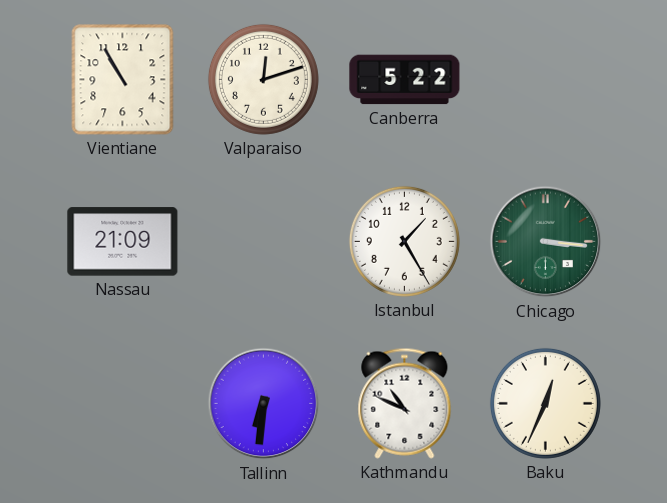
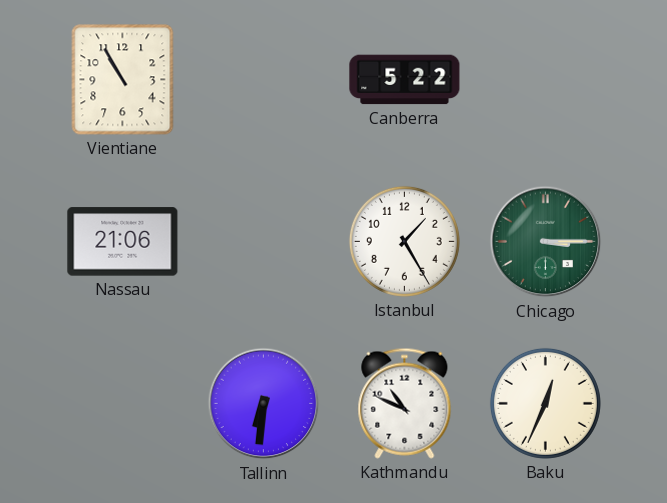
Valparaiso: 12:12 -> none (263, 79)
Nassau: 21:09 -> 21:06 (123, 242)
Chicago: 3:16 -> 3:15 (546, 242)
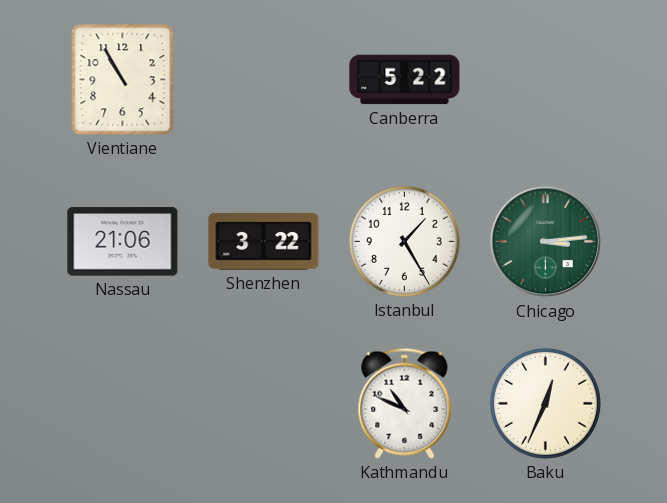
Shenzhen: none -> 3:22 (264, 242)
Chicago: 3:15 -> 3:14 (546, 242)
Tallinn: 6:31 -> none (264, 404)
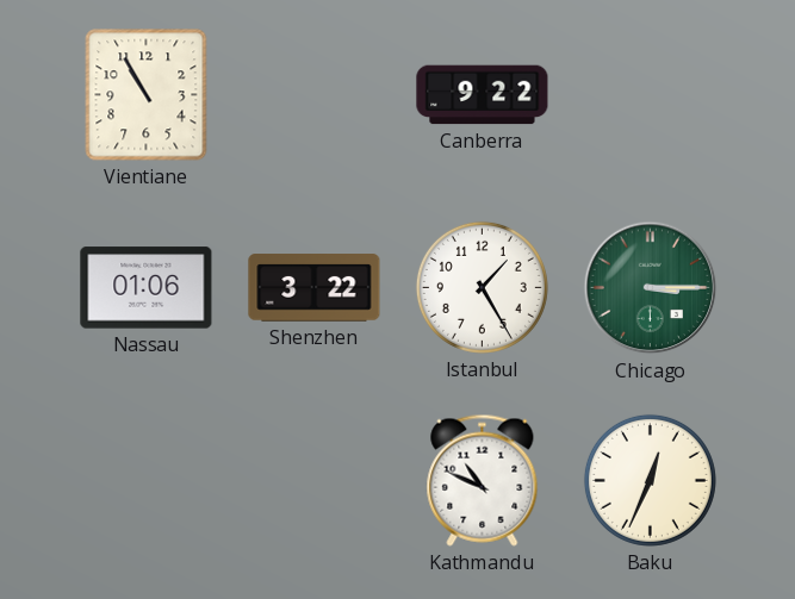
Canberra: 5:22 -> 9:22 (483, 95)
Nassau: 21:06 -> 01:06 (147, 288)
Chicago: 3:14 -> 3:15 (651, 288)
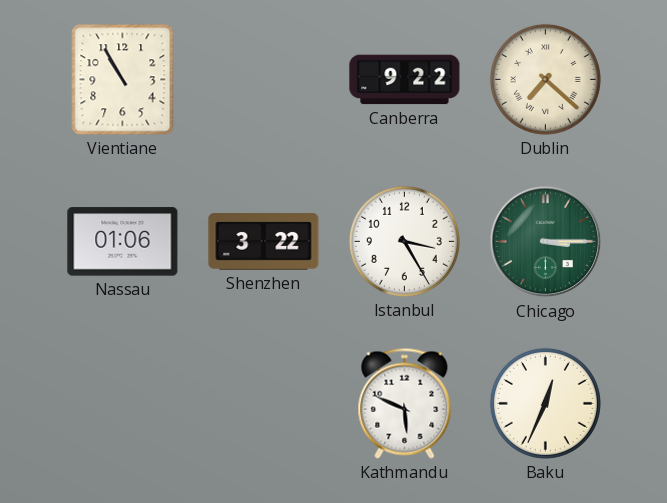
Dublin: none -> 7:22 (545, 79)
Istanbul: 1:25 -> 3:25 (404, 241)
Kathmandu: 10:49 -> 5:49 (405, 403)
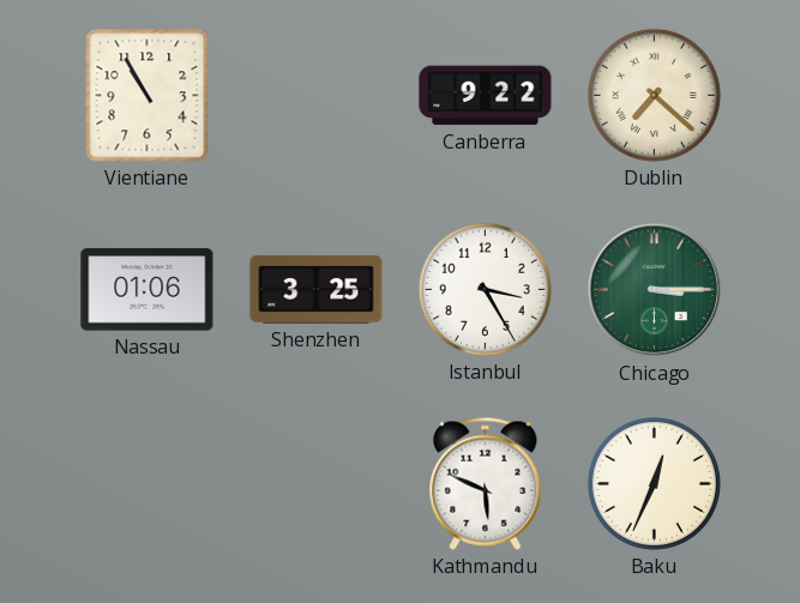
Shenzhen: 3:22 -> 3:25 (317, 290)
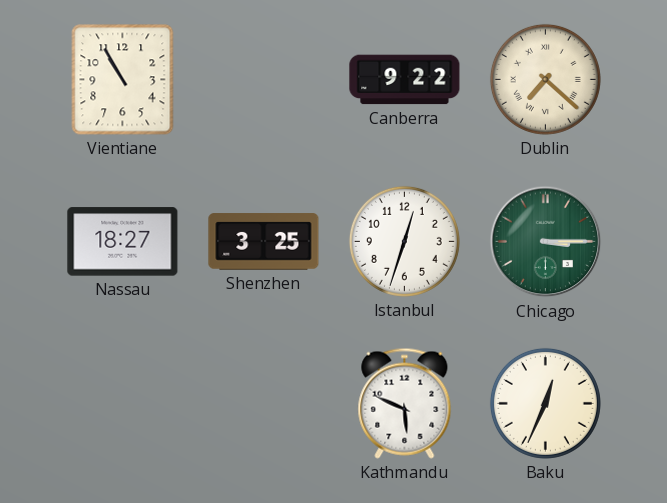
Nassau: 01:06 -> 18:27 (123, 242)
Istanbul: 3:25 -> 12:33 (404, 241)
